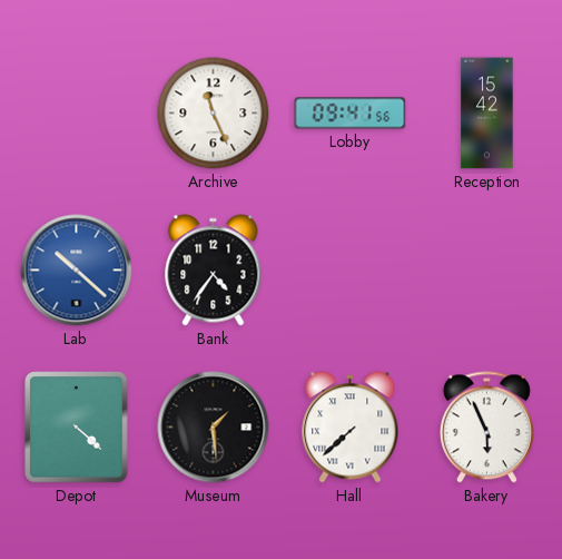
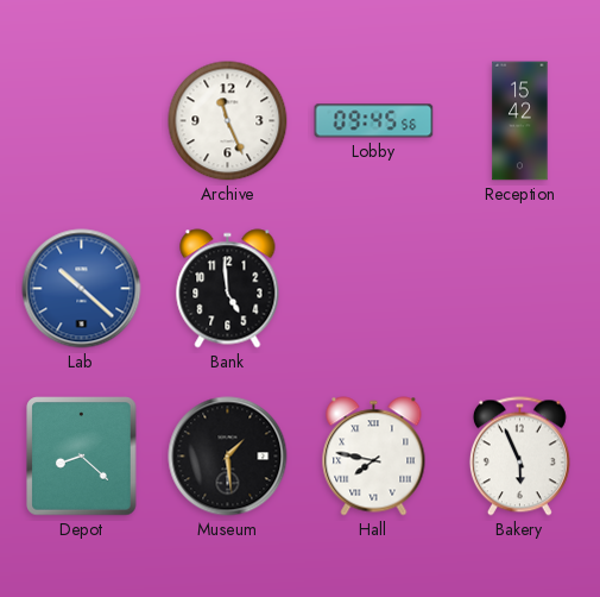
Lobby: 09:41 -> 09:45 (374, 121)
Bank: 4:36 -> 4:59 (228, 289)
Depot: 4:22 -> 8:22 (82, 457)
Hall: 7:38 -> 7:47 (374, 457)
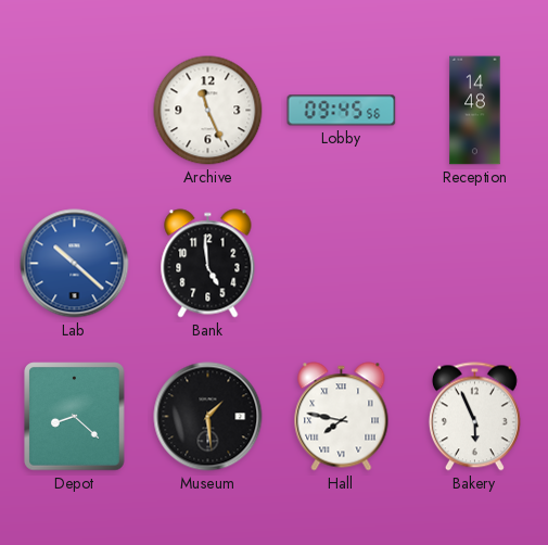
Reception: 15:42 -> 14:48 (475, 111)
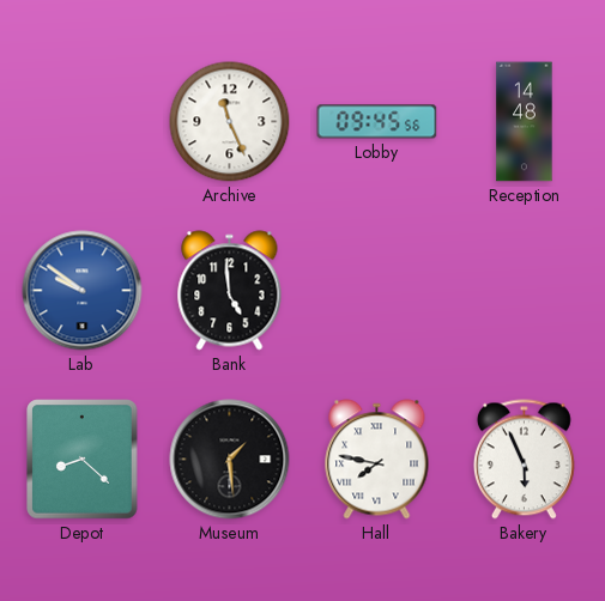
Lab: 10:22 -> 9:51 (83, 291)
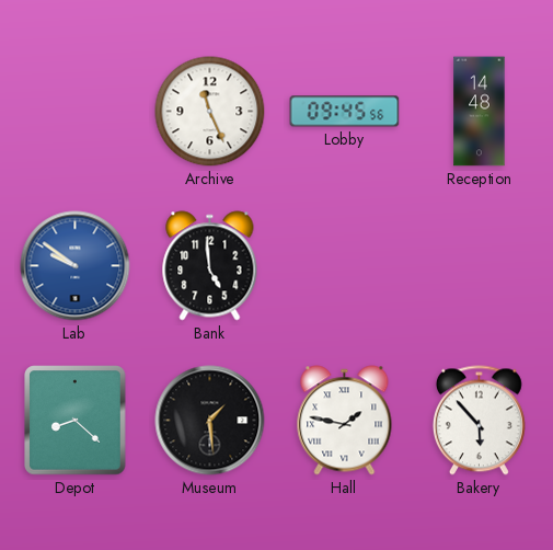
Hall: 7:47 -> 1:47 (345, 421)
Bakery: 5:56 -> 5:53 (479, 421)
